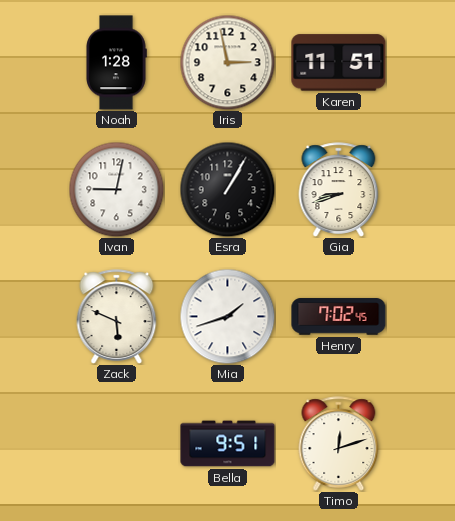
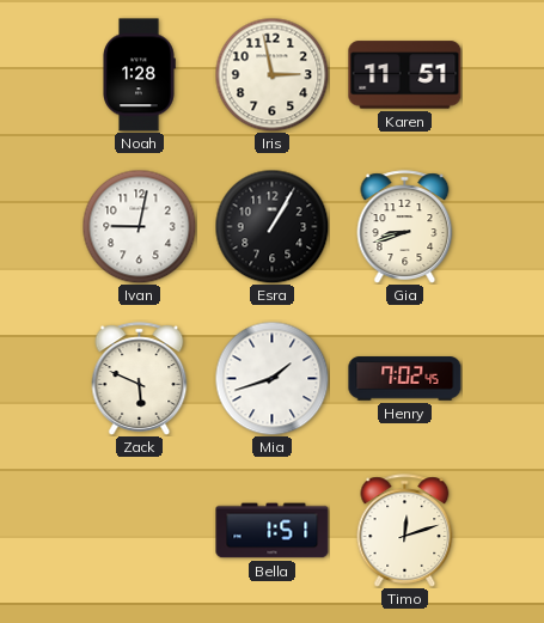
Bella: 9:51 -> 1:51 (273, 531)
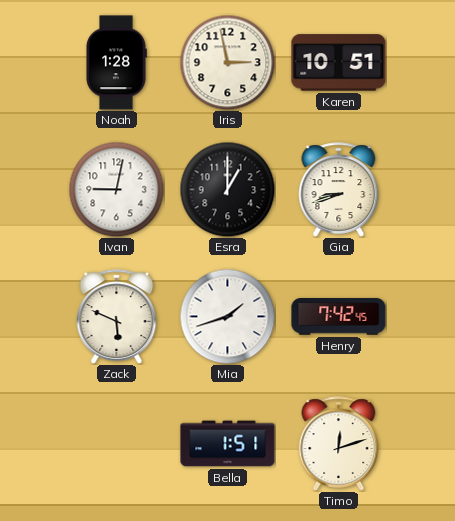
Karen: 11:51 -> 10:51 (339, 63)
Esra: 1:05 -> 1:00 (227, 189)
Henry: 7:02 -> 7:42 (339, 317)
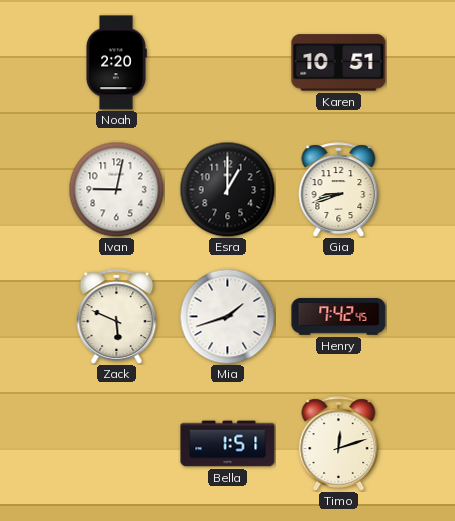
Noah: 1:28 -> 2:20 (116, 63)
Iris: 2:58 -> none (227, 62)
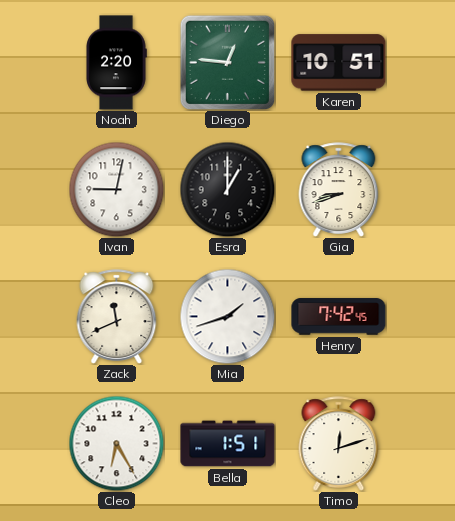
Diego: none -> 12:46 (227, 62)
Zack: 5:49 -> 11:41 (117, 317)
Cleo: none -> 6:25 (116, 443)
